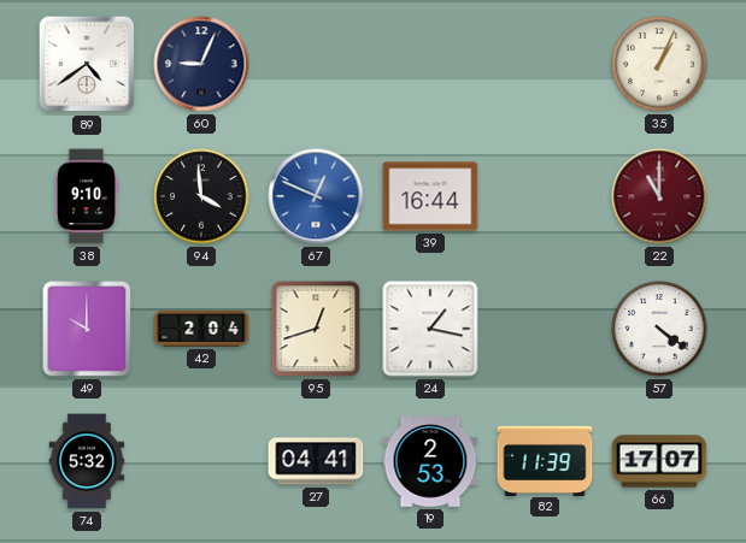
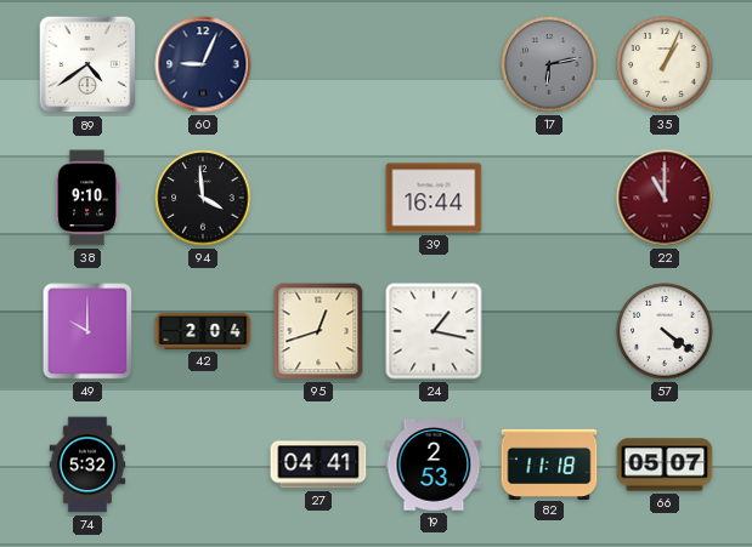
17: none -> 6:13 (549, 64)
67: 12:49 -> none (316, 196)
82: 11:39 -> 11:18 (549, 463)
66: 17:07 -> 05:07 (665, 465)
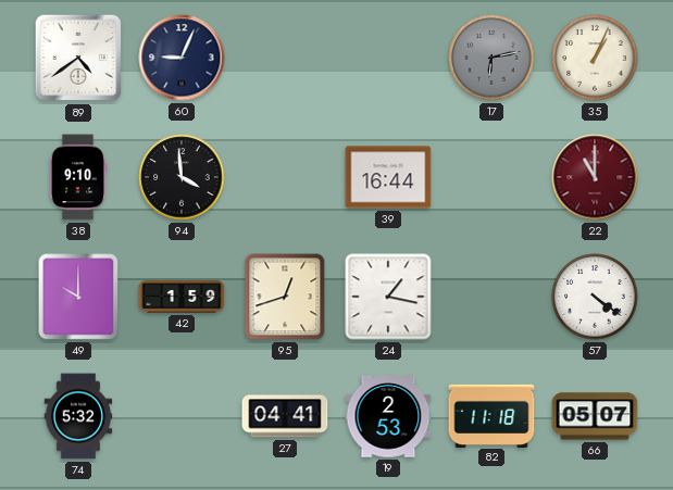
42: 2:04 -> 1:59 (182, 297)
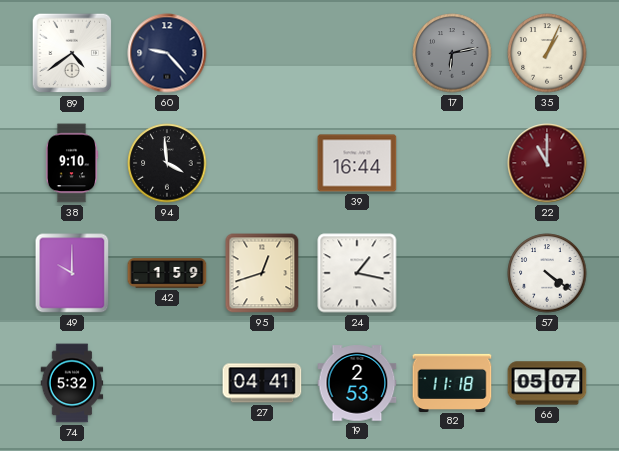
60: 9:04 -> 9:23 (167, 53)
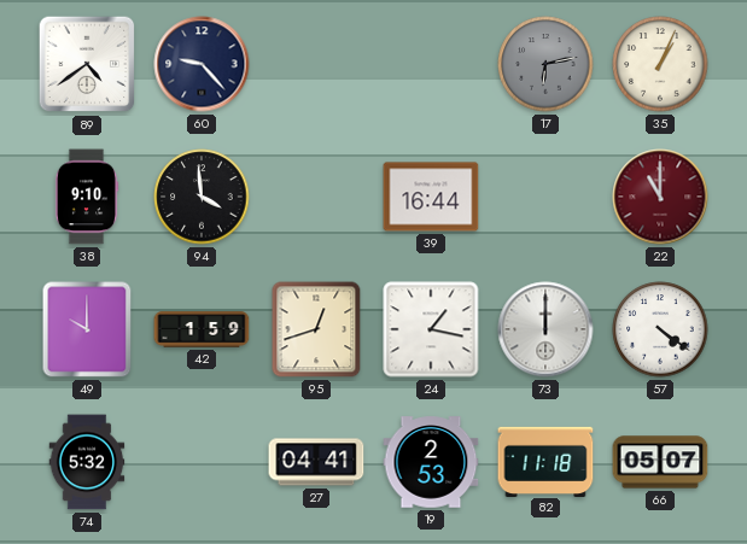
73: none -> 12:00 (545, 329)
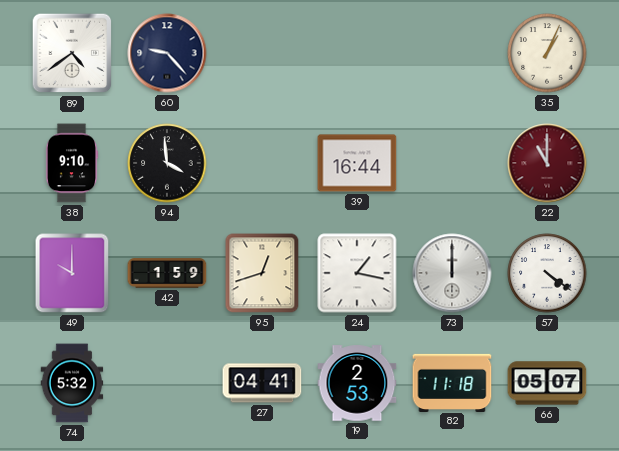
17: 6:13 -> none (545, 64)
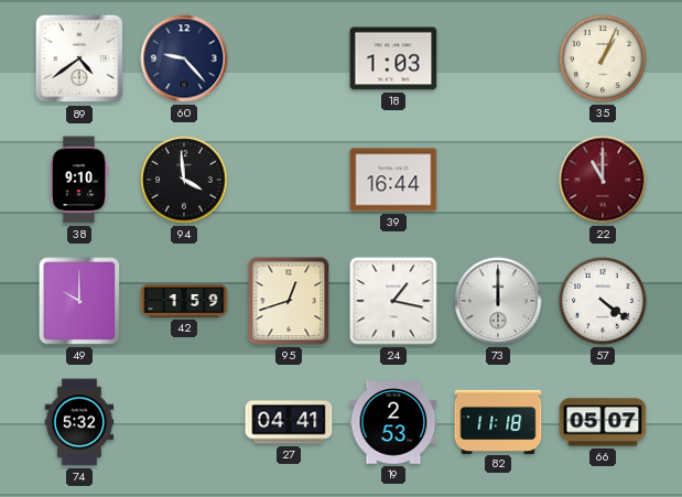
18: none -> 1:03 (393, 58)
